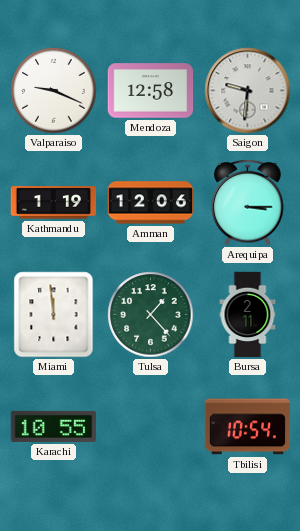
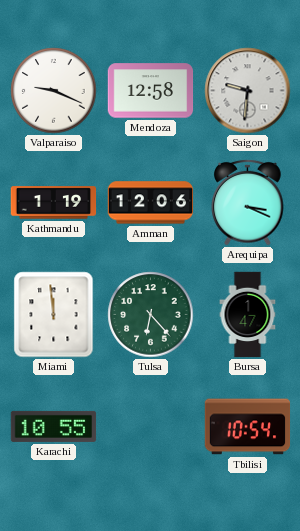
Arequipa: 3:15 -> 3:19 (248, 202)
Tulsa: 1:23 -> 6:23 (151, 315)
Bursa: 2:11 -> 1:47 (248, 315)
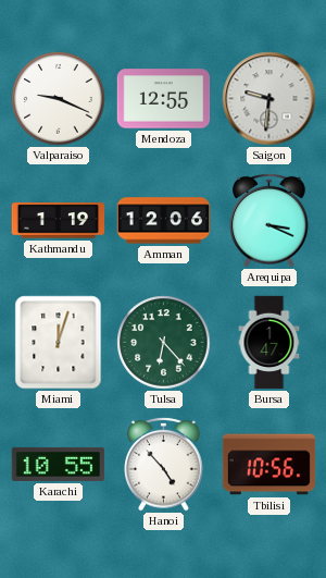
Mendoza: 12:58 -> 12:55 (164, 99)
Miami: 11:59 -> 12:03 (59, 343)
Hanoi: none -> 4:53 (164, 464)
Tbilisi: 10:54 -> 10:56 (269, 465)
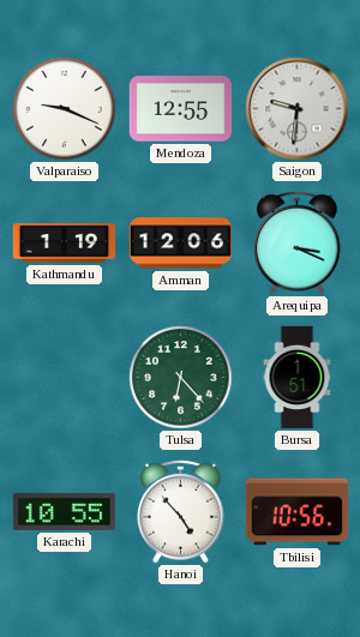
Miami: 12:03 -> none (59, 343)
Bursa: 1:47 -> 1:51 (298, 378)
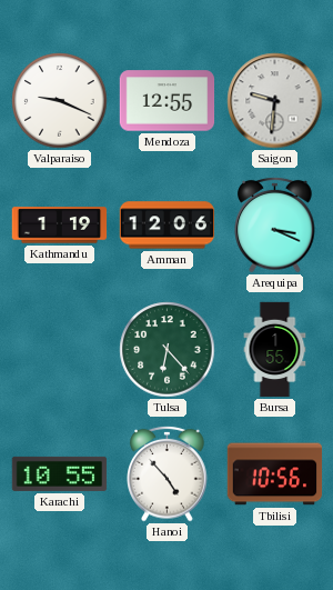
Bursa: 1:51 -> 1:55 (275, 350)
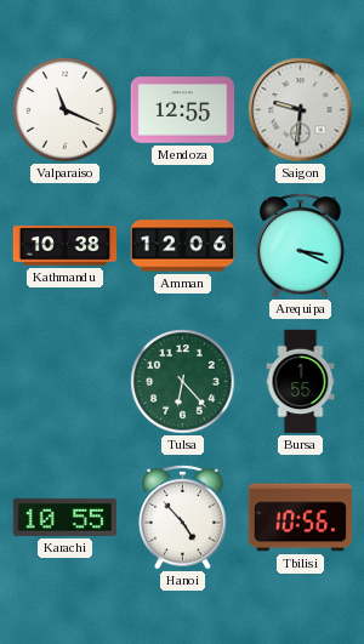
Valparaiso: 9:19 -> 11:19 (66, 110)
Kathmandu: 1:19 -> 10:38 (66, 246)
